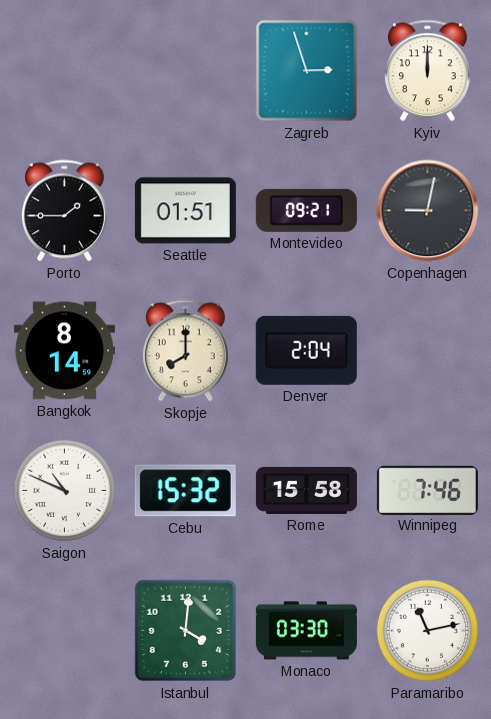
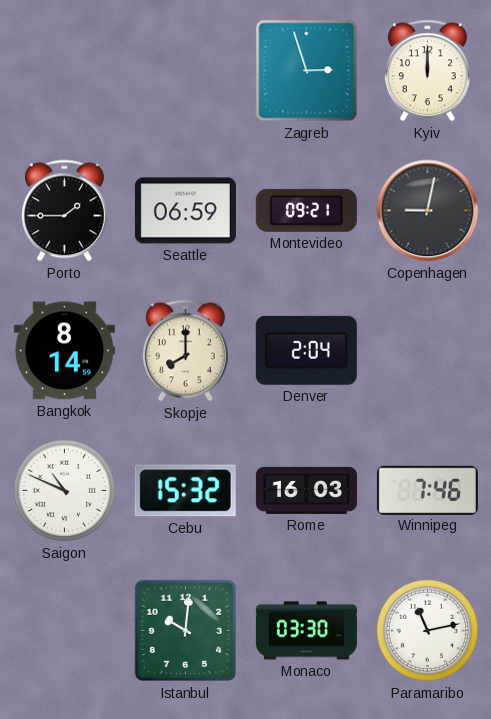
Seattle: 01:51 -> 06:59 (185, 211)
Rome: 15:58 -> 16:03 (306, 490)
Istanbul: 4:01 -> 10:01 (186, 631)
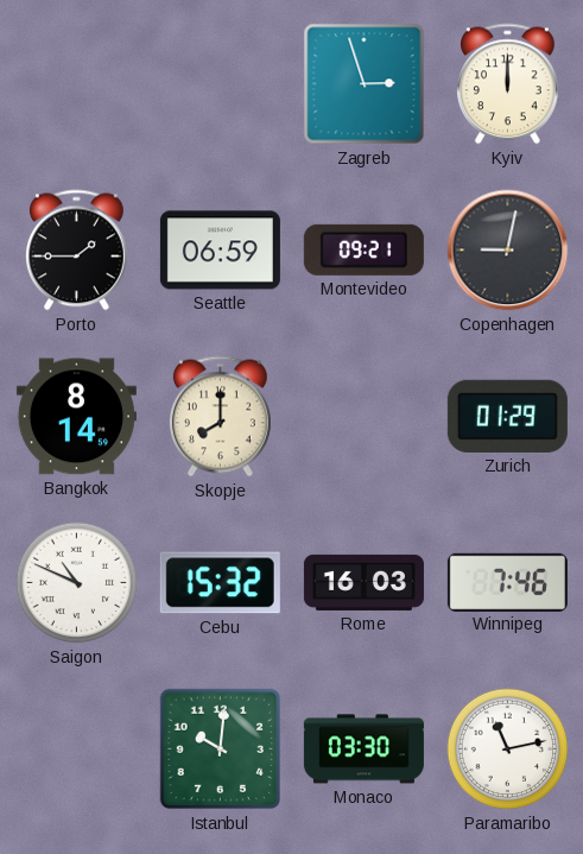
Denver: 2:04 -> none (306, 350)
Zurich: none -> 01:29 (507, 416)
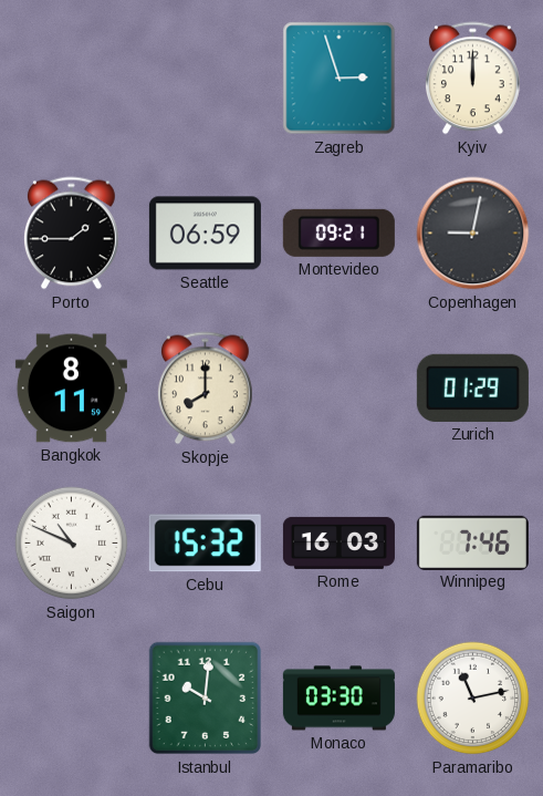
Bangkok: 8:14 -> 8:11 (71, 389)
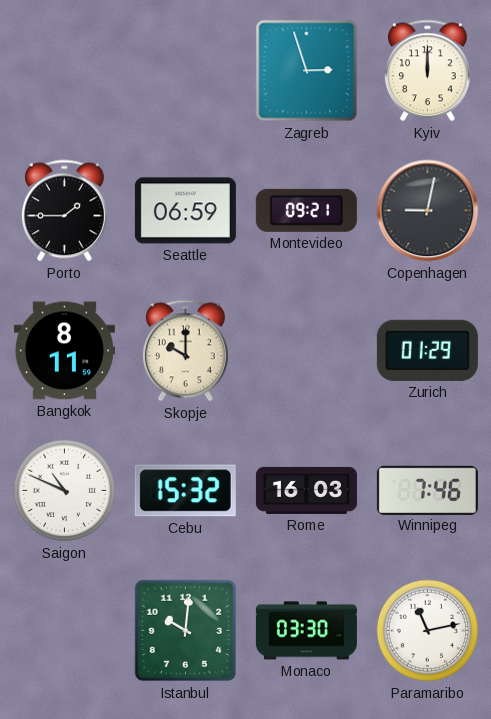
Skopje: 8:00 -> 10:00 (186, 351)
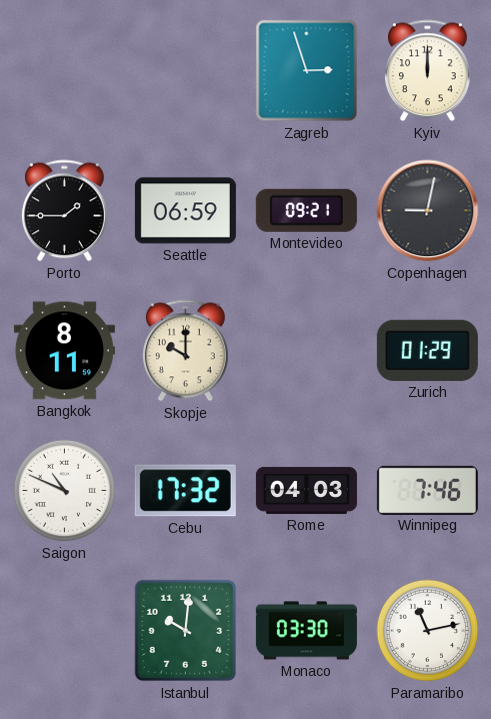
Cebu: 15:32 -> 17:32 (185, 491)
Rome: 16:03 -> 04:03 (306, 490)
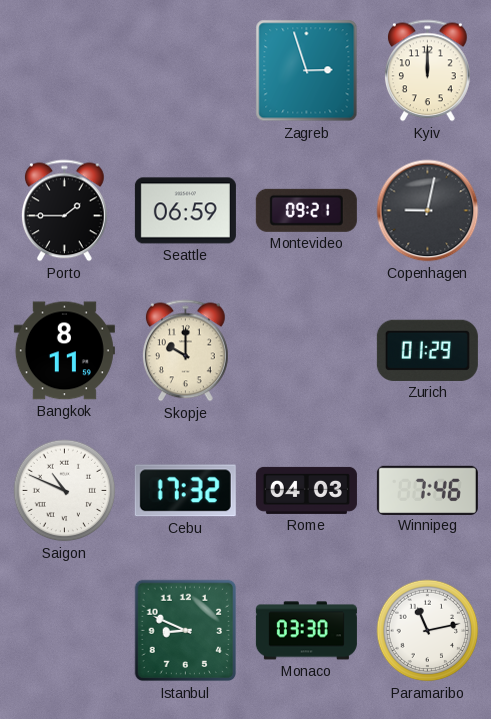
Istanbul: 10:01 -> 8:49 (186, 631)
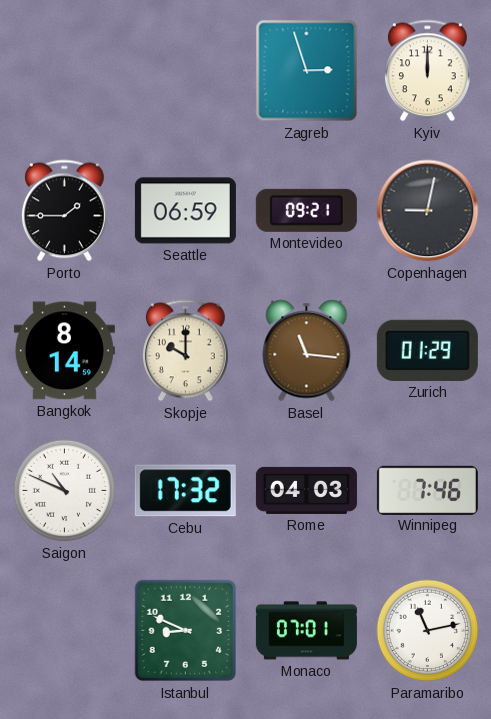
Bangkok: 8:11 -> 8:14 (64, 351)
Basel: none -> 11:16 (307, 351)
Monaco: 03:30 -> 07:01 (306, 631)
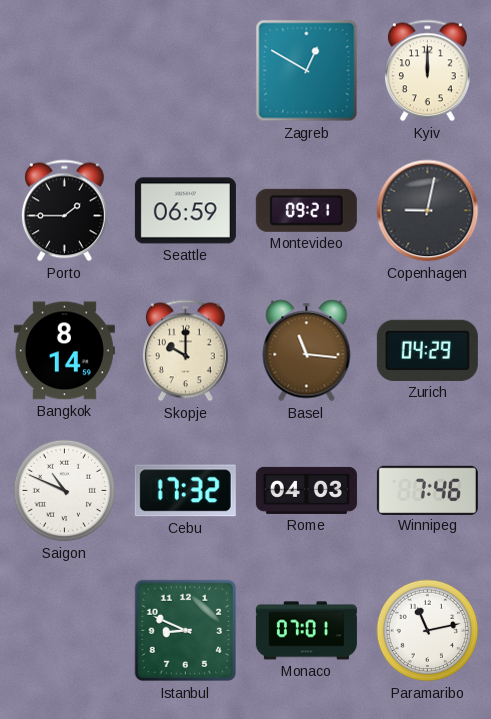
Zagreb: 2:57 -> 12:50 (307, 71)
Zurich: 01:29 -> 04:29 (427, 350)
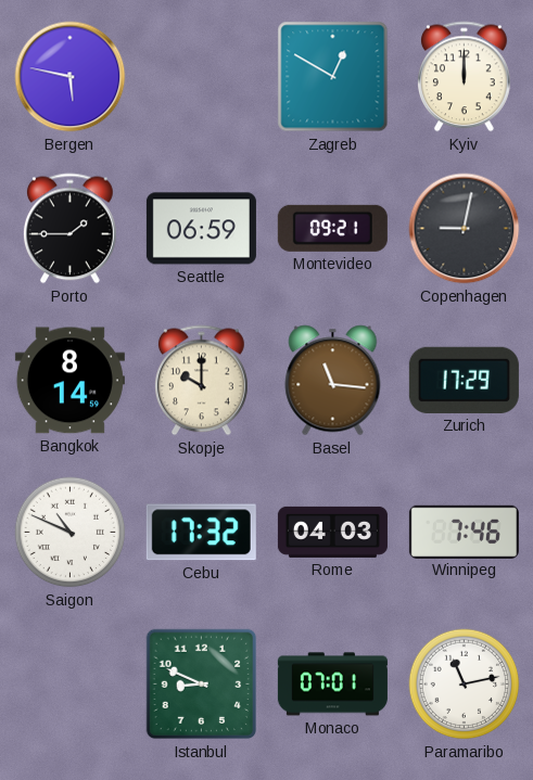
Bergen: none -> 5:47 (71, 77)
Zurich: 04:29 -> 17:29 (464, 380)
